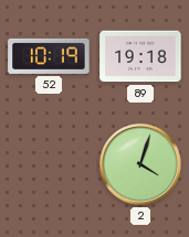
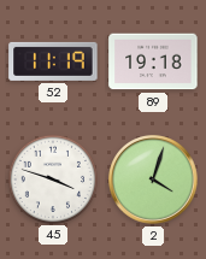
52: 10:19 -> 11:19 (53, 61)
45: none -> 3:48 (52, 178)
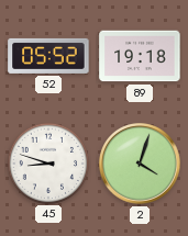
52: 11:19 -> 05:52 (48, 56)
45: 3:48 -> 8:48 (47, 162)
